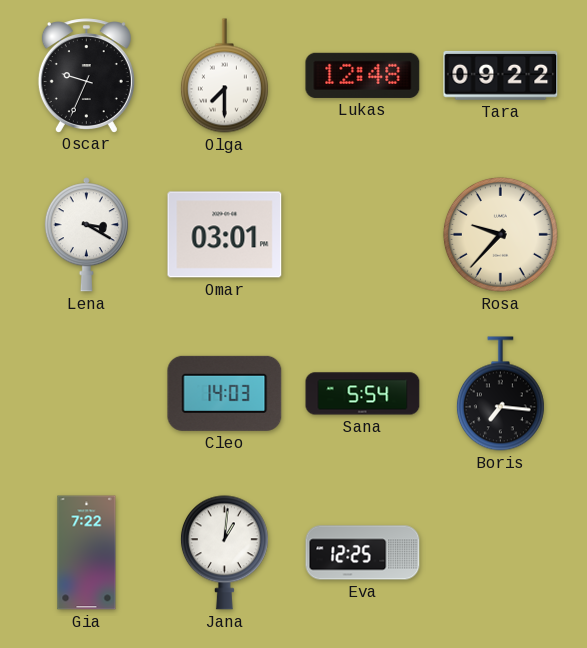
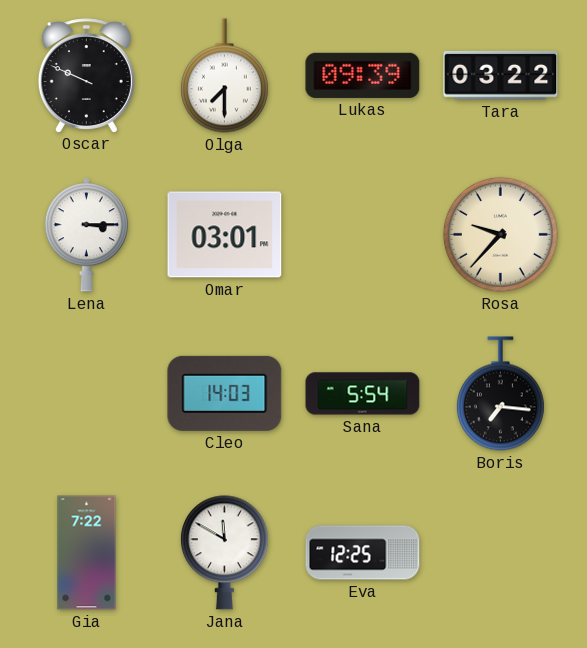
Oscar: 9:34 -> 9:49 (86, 75)
Lukas: 12:48 -> 09:39 (363, 75)
Tara: 09:22 -> 03:22 (501, 75)
Lena: 3:20 -> 3:15 (86, 235)
Jana: 1:01 -> 11:50 (224, 553)
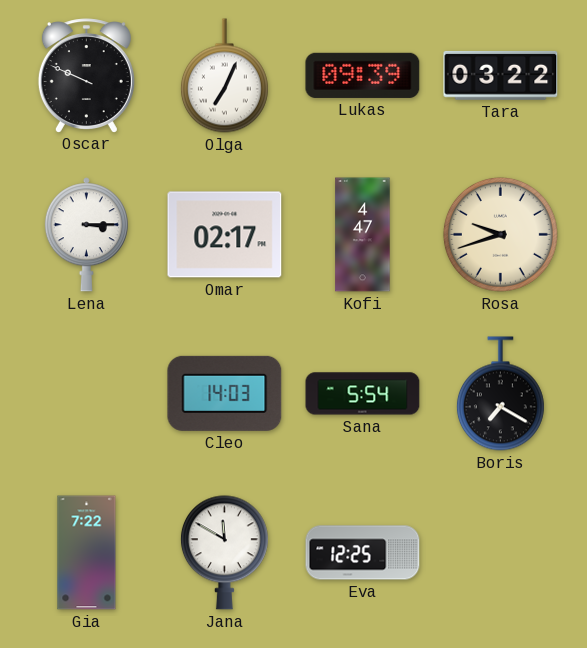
Olga: 7:30 -> 7:04 (224, 76)
Omar: 03:01 -> 02:17 (225, 235)
Kofi: none -> 4:47 (363, 235)
Rosa: 9:37 -> 9:42 (500, 234)
Boris: 7:16 -> 7:20 (500, 394)
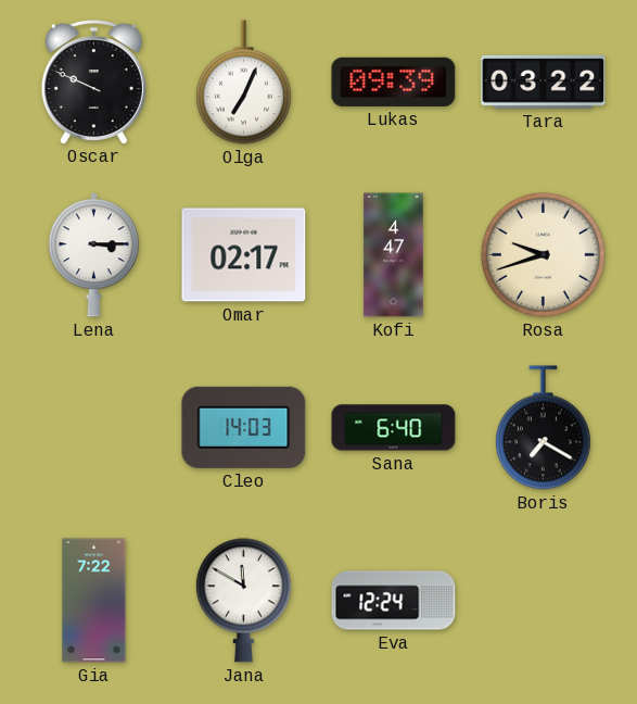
Sana: 5:54 -> 6:40 (394, 428)
Eva: 12:25 -> 12:24 (394, 601)
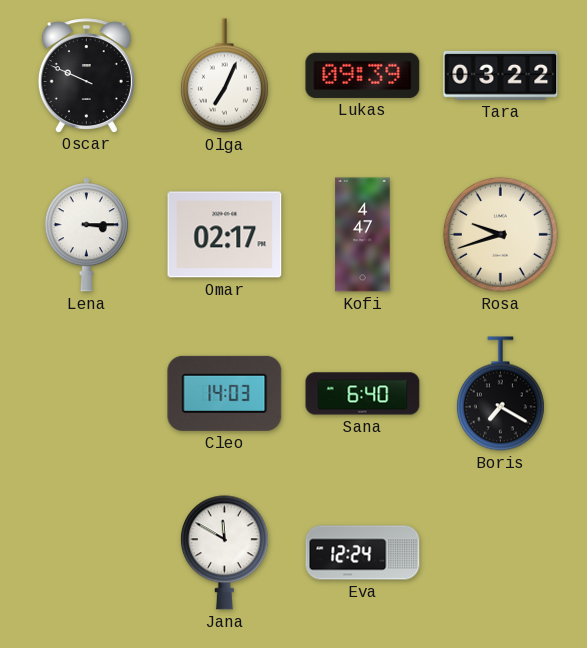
Gia: 7:22 -> none (94, 601)
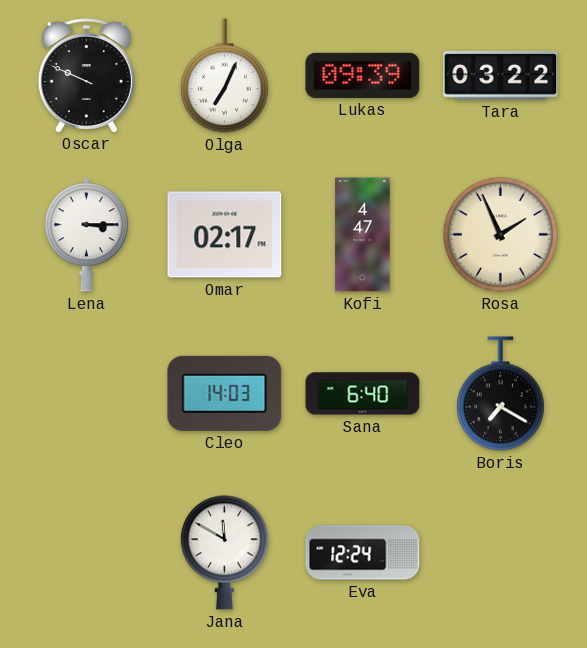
Rosa: 9:42 -> 1:56 (500, 234)
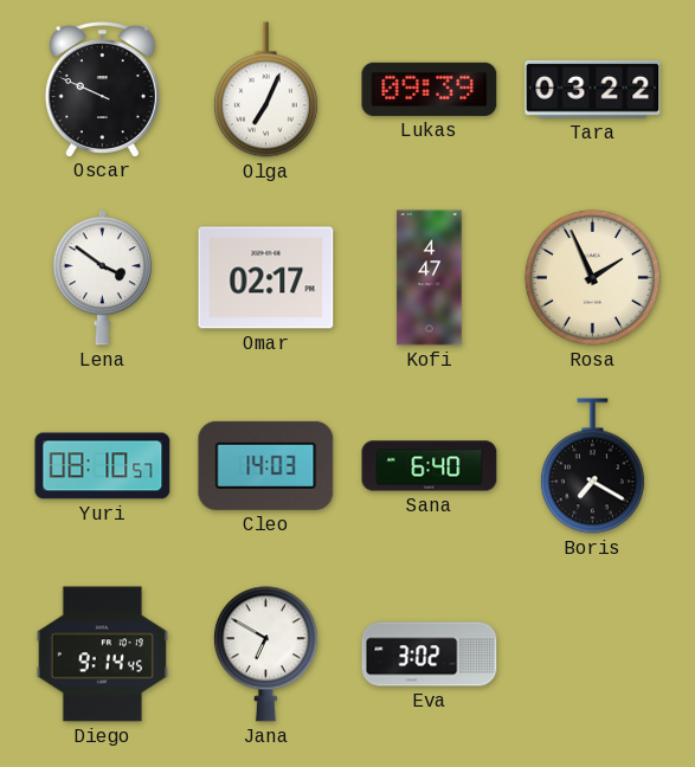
Lena: 3:15 -> 3:51 (102, 278)
Yuri: none -> 08:10 (103, 466)
Diego: none -> 9:14 (102, 655)
Jana: 11:50 -> 6:50 (265, 655)
Eva: 12:24 -> 3:02 (430, 655)
